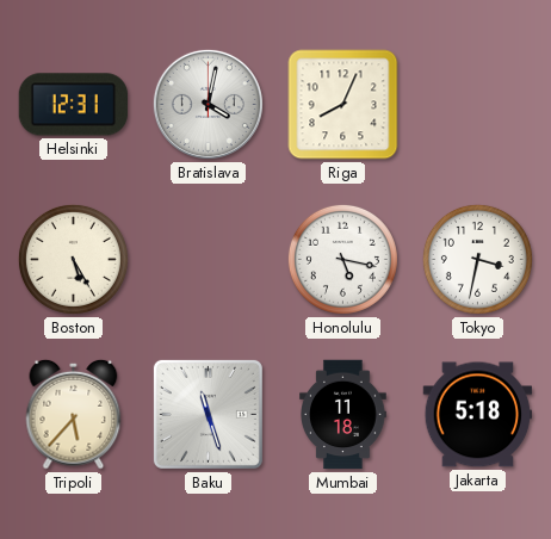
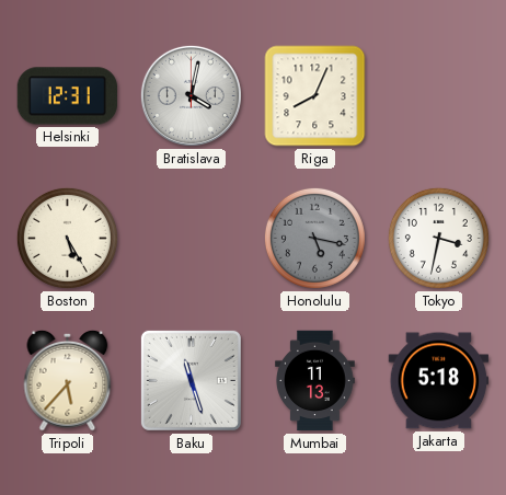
Honolulu dial: white -> grey (314, 238)
Mumbai: 11:18 -> 11:13 (315, 381)
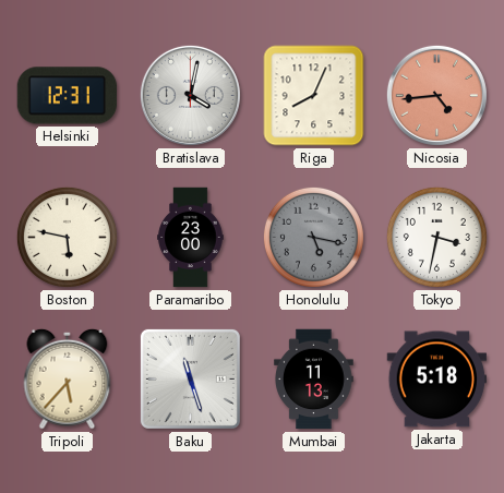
Nicosia: none -> 4:44 (436, 95)
Boston: 5:25 -> 5:47 (67, 237)
Paramaribo: none -> 23:00 (191, 238)
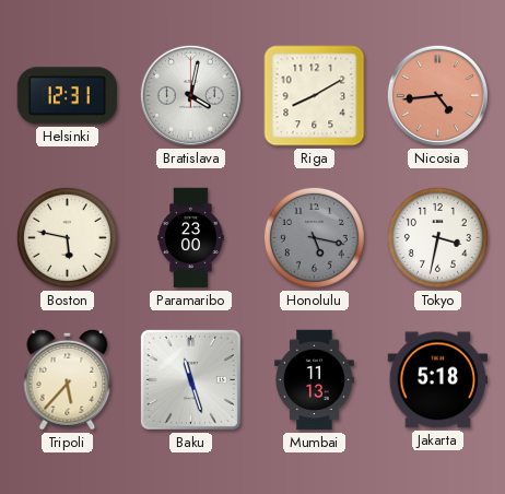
Riga: 8:04 -> 8:10 (315, 96)
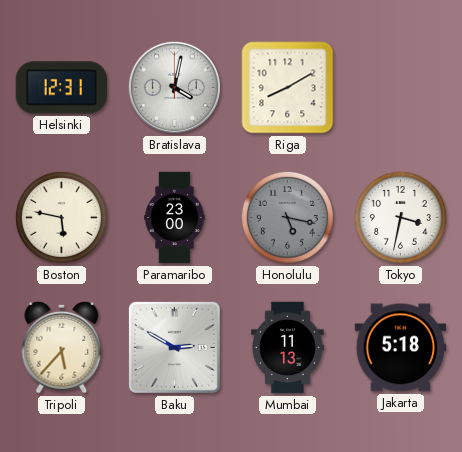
Nicosia: 4:44 -> none (437, 95)
Baku: 11:27 -> 2:50 (174, 347)
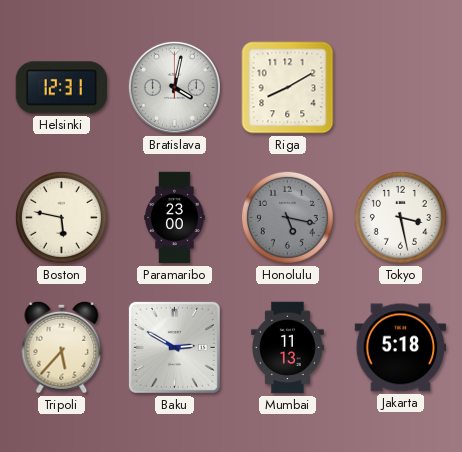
Tokyo: 3:32 -> 3:28 (400, 217)
